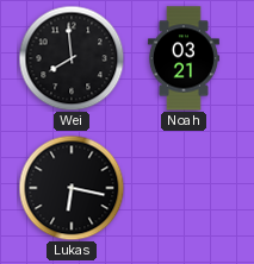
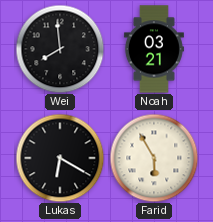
Lukas: 6:17 -> 6:20 (60, 158)
Farid: none -> 5:55 (154, 158)
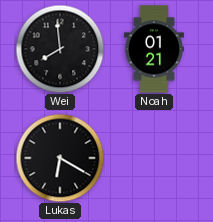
Noah: 03:21 -> 01:21 (154, 49)
Farid: 5:55 -> none (154, 158)
